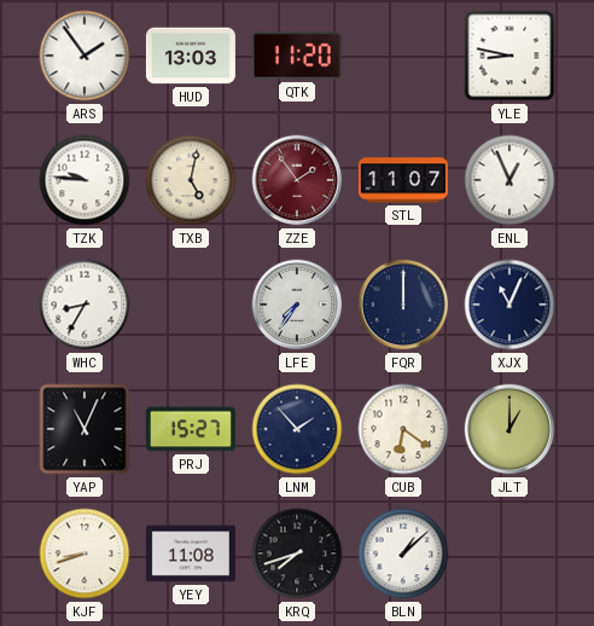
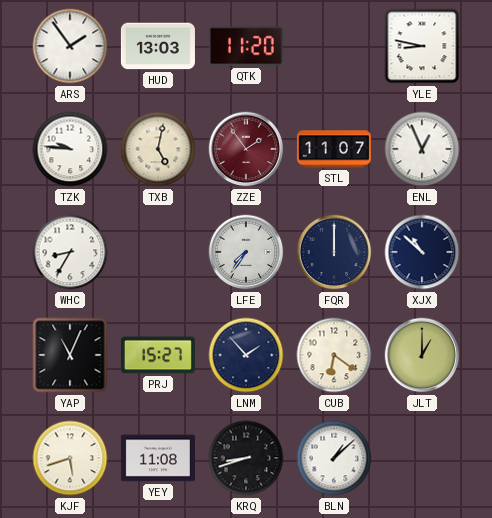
XJX: 11:04 -> 10:52 (422, 252)
KJF: 8:42 -> 5:42 (70, 458)
KRQ: 7:42 -> 8:42 (246, 458)
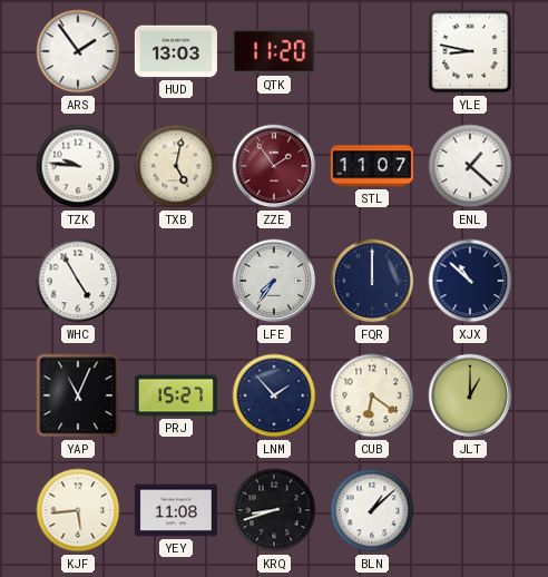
ENL: 12:56 -> 1:22 (470, 166)
WHC: 8:35 -> 4:55 (78, 281)
KJF: 5:42 -> 5:44 (78, 510)
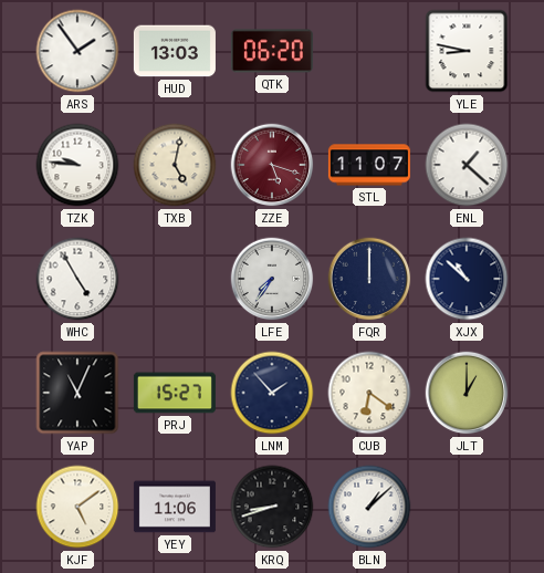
QTK: 11:20 -> 06:20 (272, 51)
ZZE: 1:54 -> 5:18 (272, 165)
KJF: 5:44 -> 5:09 (77, 507)
YEY: 11:08 -> 11:06 (175, 507)
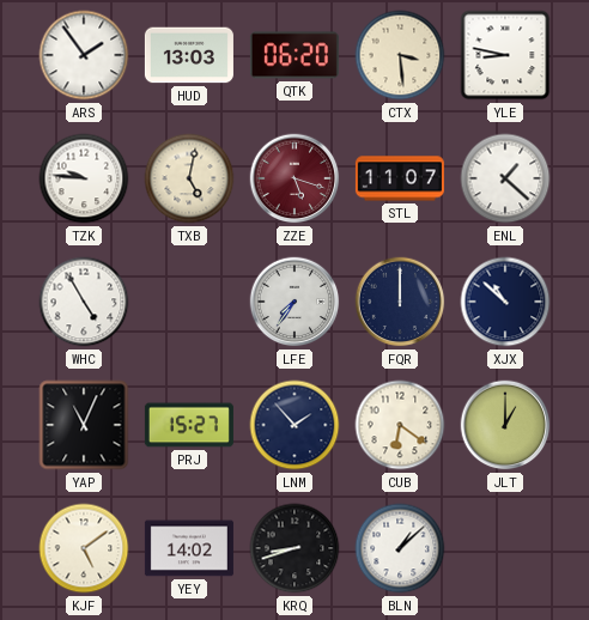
CTX: none -> 3:29 (400, 55)
YEY: 11:06 -> 14:02 (189, 548)
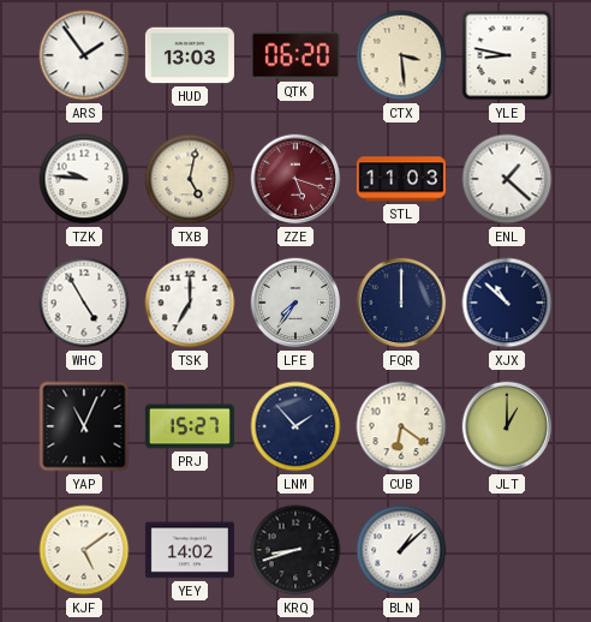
STL: 11:07 -> 11:03 (401, 179)
TSK: none -> 7:00 (190, 303)
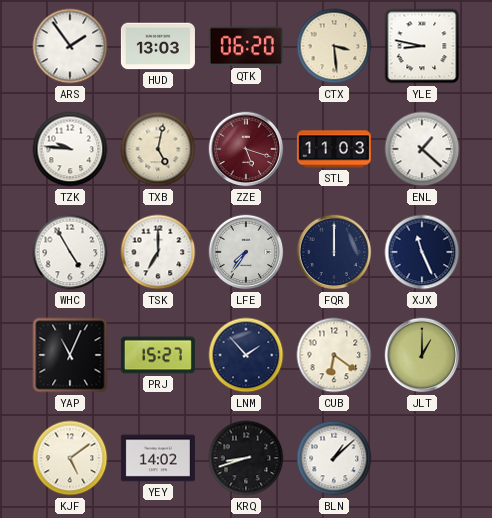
XJX: 10:52 -> 11:26 (422, 252)
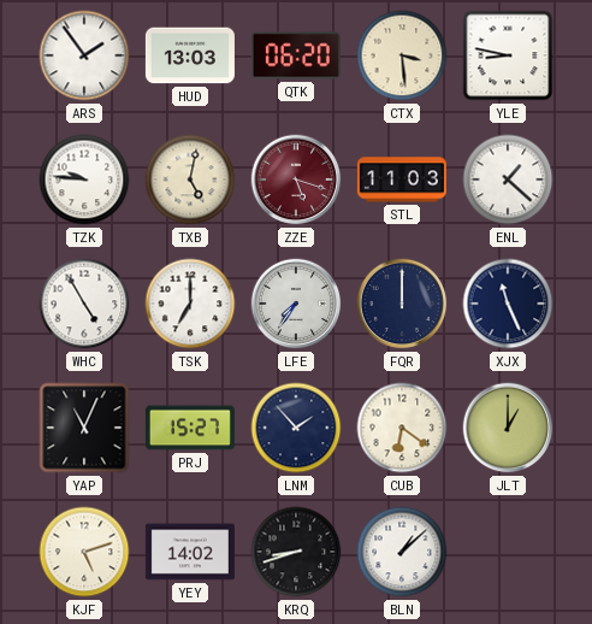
KJF: 5:09 -> 5:12 (84, 552)
